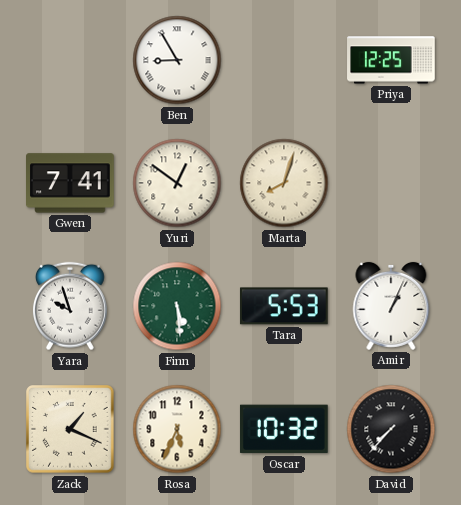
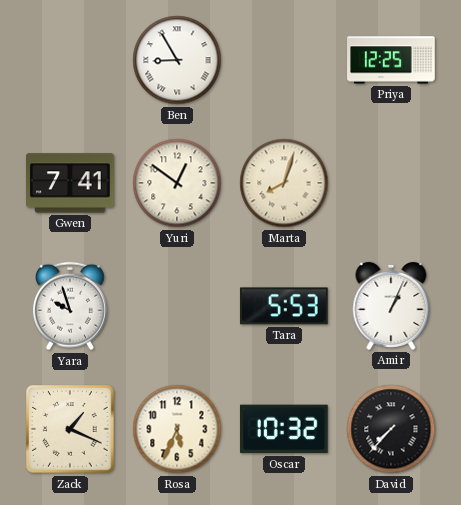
Finn: 5:29 -> none (177, 306)
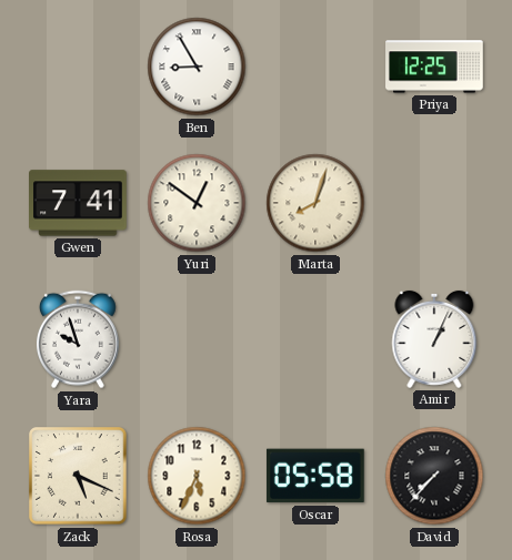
Tara: 5:53 -> none (284, 306)
Zack: 1:19 -> 5:19 (78, 476)
Oscar: 10:32 -> 05:58 (315, 476)
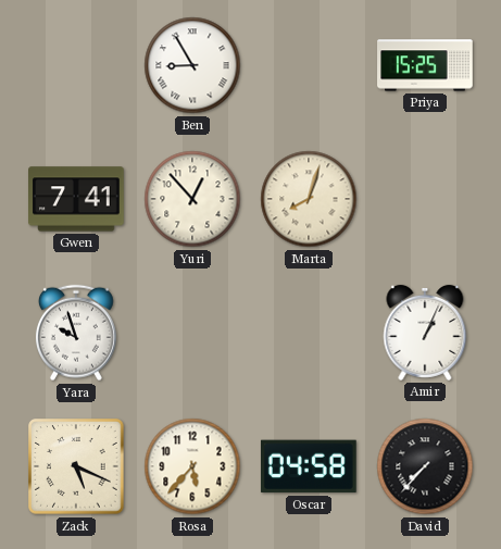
Priya: 12:25 -> 15:25 (425, 65)
Yuri: 12:51 -> 12:53 (192, 199)
Rosa: 5:34 -> 5:37 (192, 466)
Oscar: 05:58 -> 04:58 (309, 466)
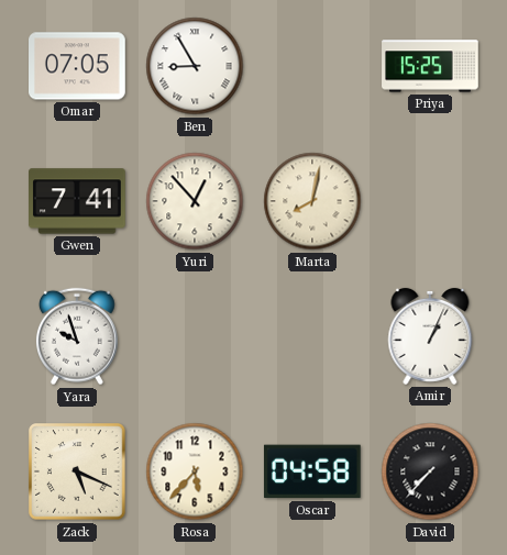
Omar: none -> 07:05 (78, 66)
Marta: 8:03 -> 8:02 (312, 201)
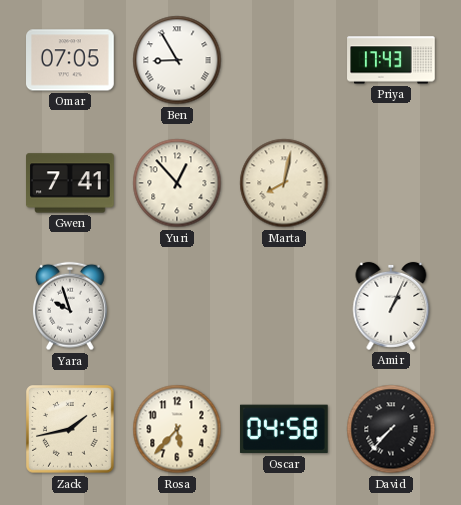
Priya: 15:25 -> 17:43 (391, 60)
Zack: 5:19 -> 1:43 (70, 429)
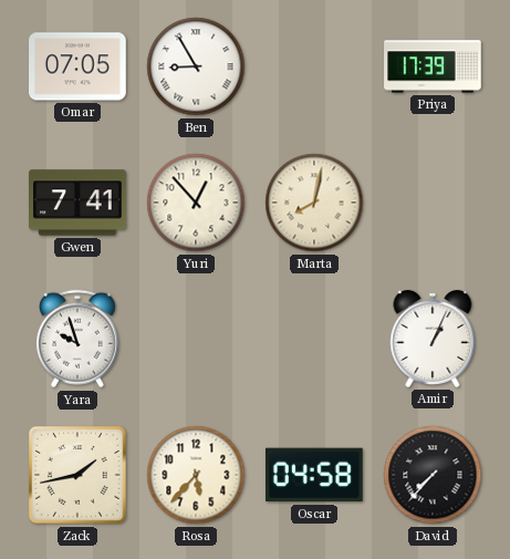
Priya: 17:43 -> 17:39 (433, 66)
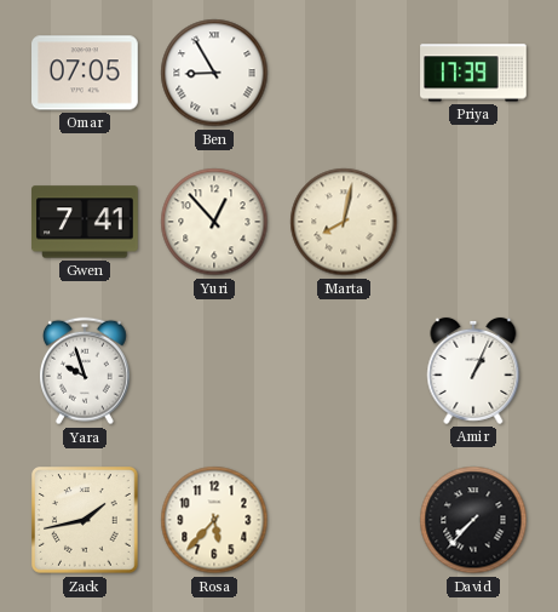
Oscar: 04:58 -> none (314, 475)
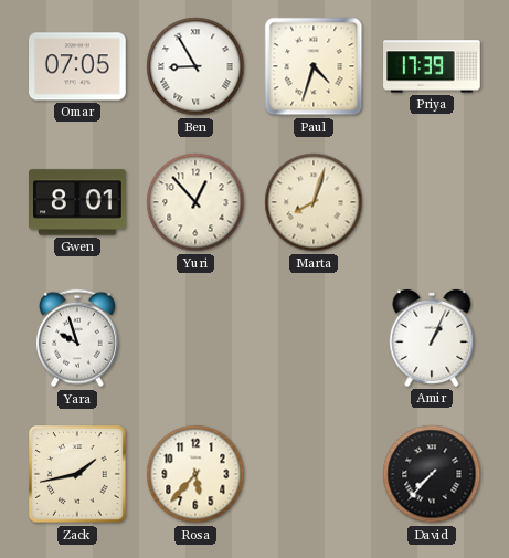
Paul: none -> 4:33 (314, 66)
Gwen: 7:41 -> 8:01 (78, 202)
Marta: 8:02 -> 8:03 (314, 202)
